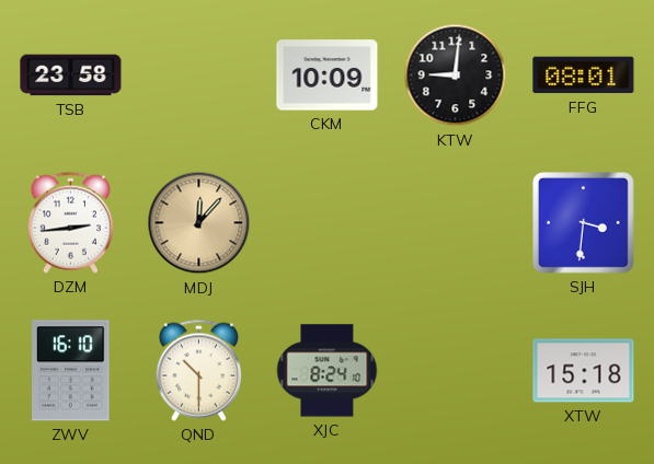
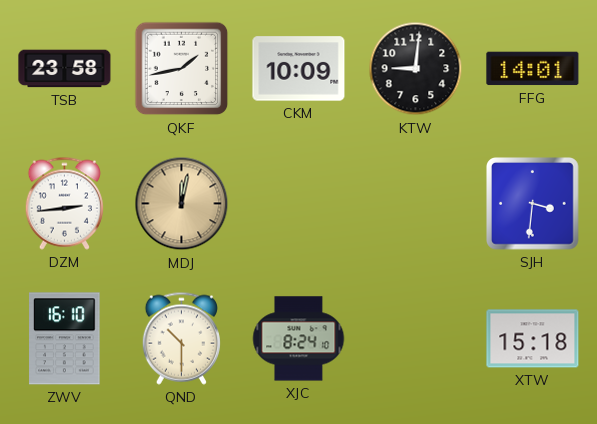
QKF: none -> 1:43 (182, 69)
FFG: 08:01 -> 14:01 (533, 69)
MDJ: 12:07 -> 12:02 (182, 204)
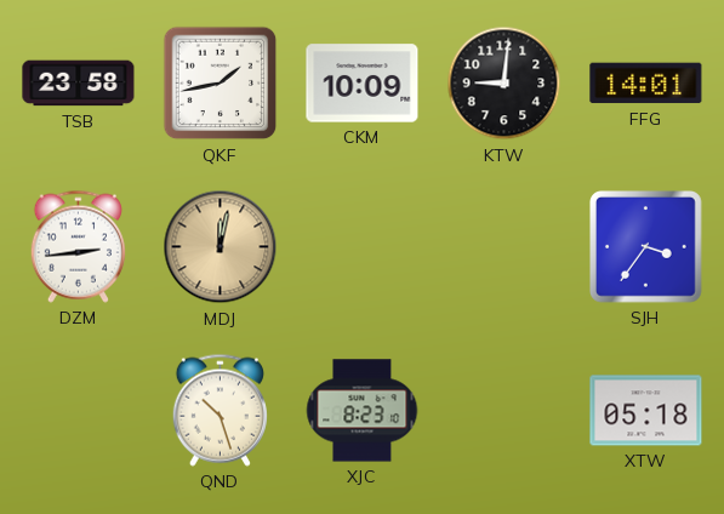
SJH: 3:31 -> 3:36 (646, 247)
ZWV: 16:10 -> none (65, 339)
QND: 10:30 -> 10:27 (220, 410)
XJC: 8:24 -> 8:23 (363, 411)
XTW: 15:18 -> 05:18 (646, 411)
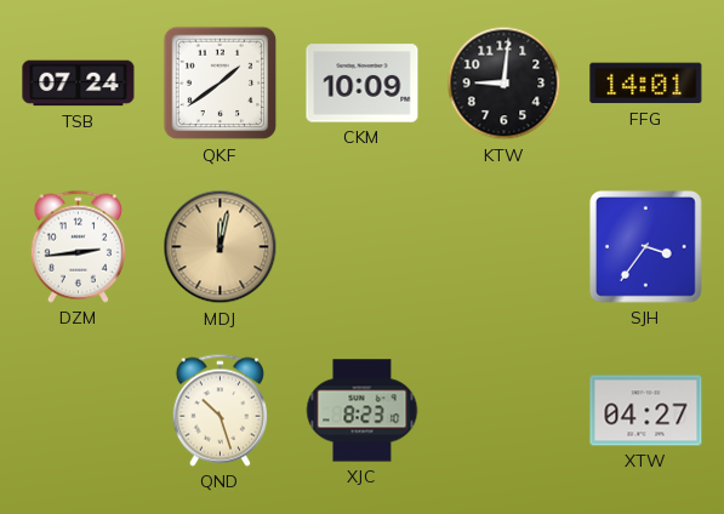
TSB: 23:58 -> 07:24 (79, 84)
QKF: 1:43 -> 1:39 (221, 84)
XTW: 05:18 -> 04:27 (646, 411)
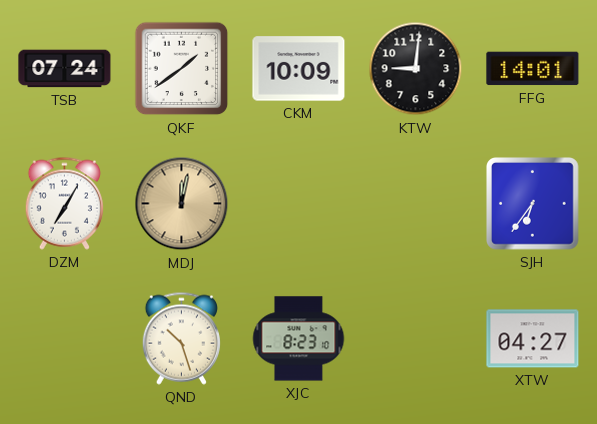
DZM: 2:44 -> 7:05 (64, 203)
SJH: 3:36 -> 6:36 (533, 204)
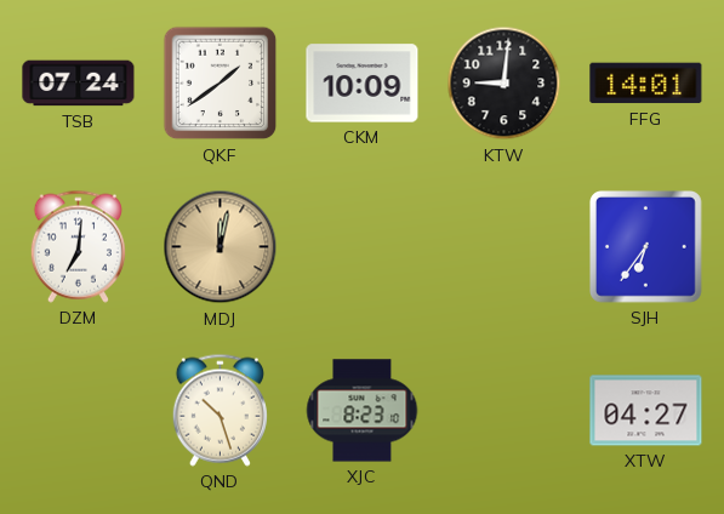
DZM: 7:05 -> 7:01 (78, 246)
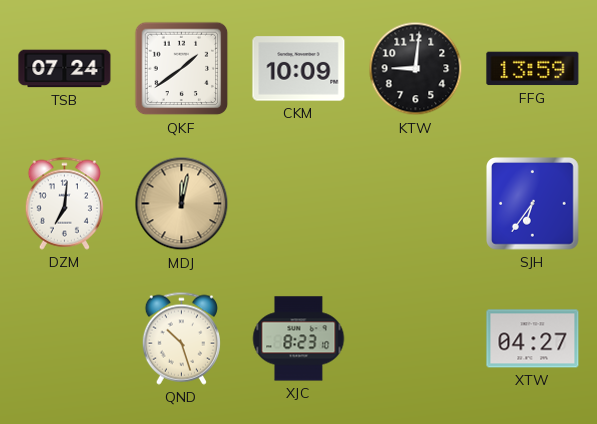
FFG: 14:01 -> 13:59 (533, 69)
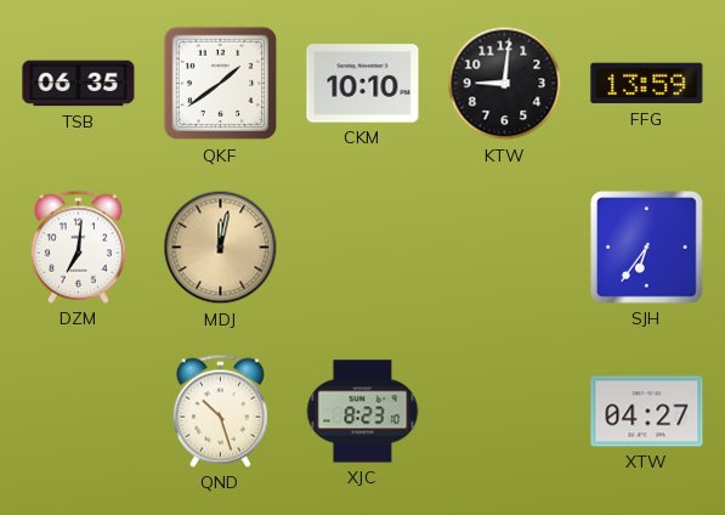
TSB: 07:24 -> 06:35 (79, 84)
CKM: 10:09 -> 10:10 (363, 84)
